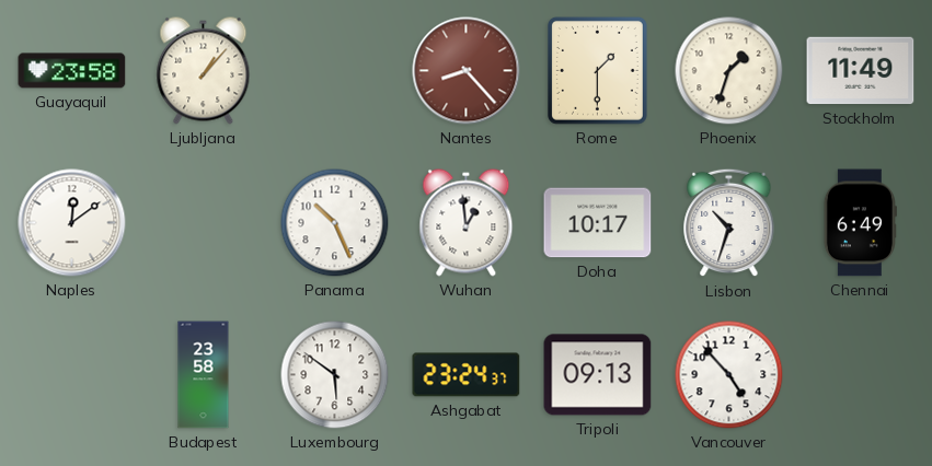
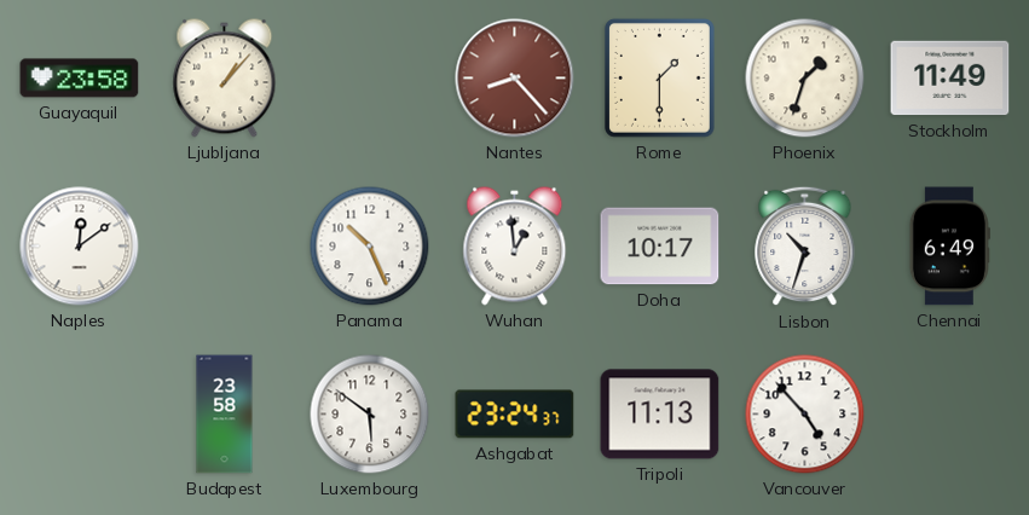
Tripoli: 09:13 -> 11:13 (660, 415)
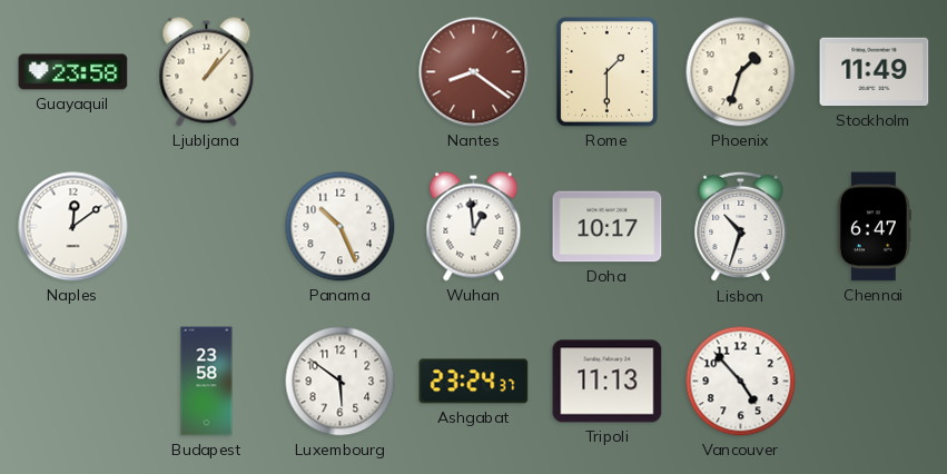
Nantes: 8:23 -> 8:21 (474, 72)
Chennai: 6:49 -> 6:47 (874, 227)
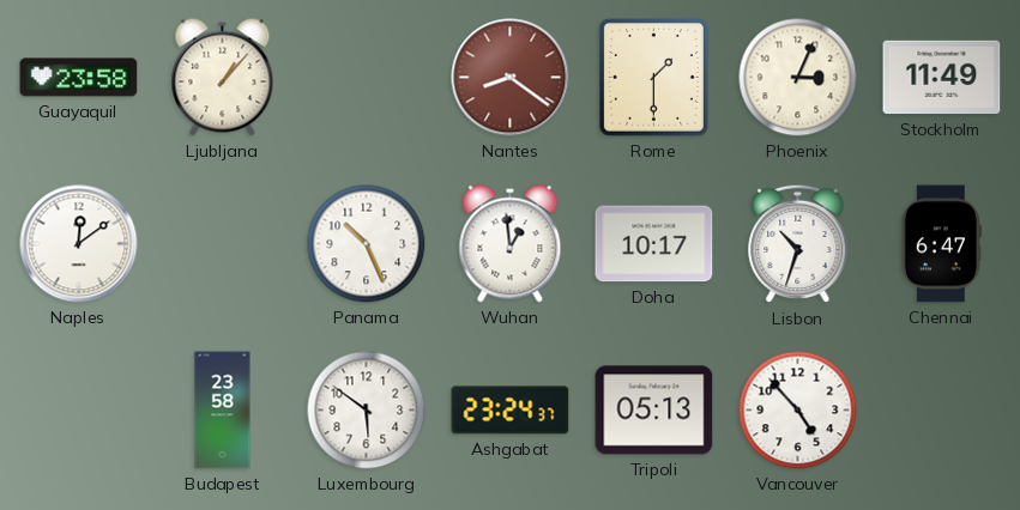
Phoenix: 1:33 -> 3:04 (798, 78)
Tripoli: 11:13 -> 05:13 (654, 411)
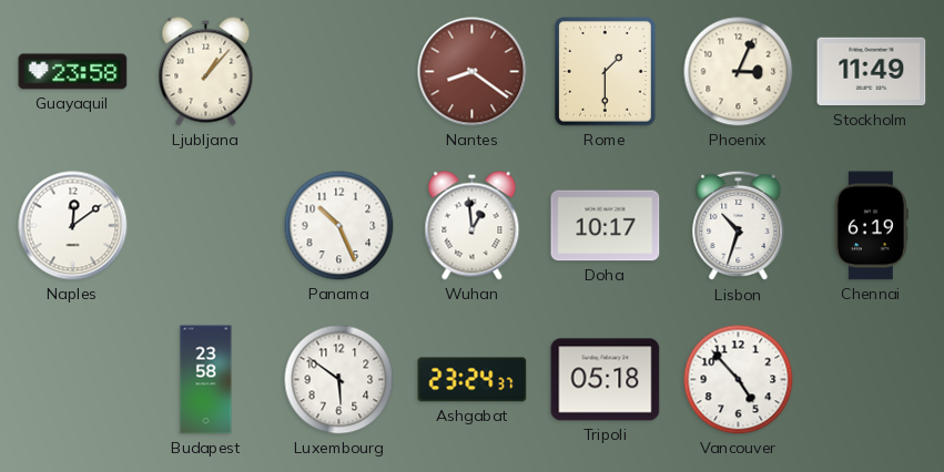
Chennai: 6:47 -> 6:19 (871, 226)
Tripoli: 05:13 -> 05:18 (606, 380)
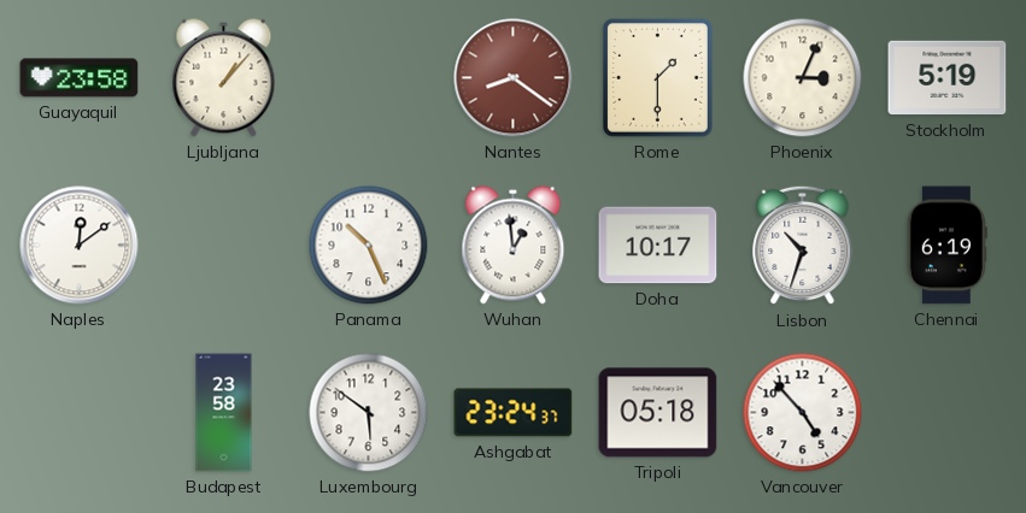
Stockholm: 11:49 -> 5:19 (948, 78)
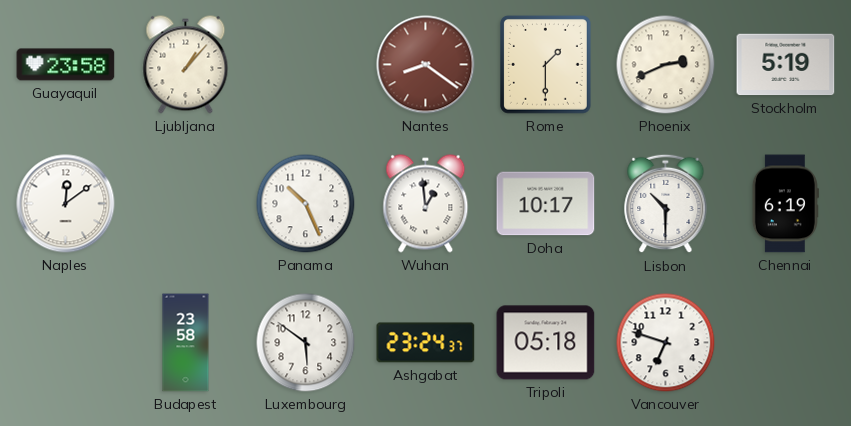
Phoenix: 3:04 -> 2:41 (666, 65)
Lisbon: 10:33 -> 10:30 (666, 204)
Vancouver: 4:53 -> 6:48 (666, 343)
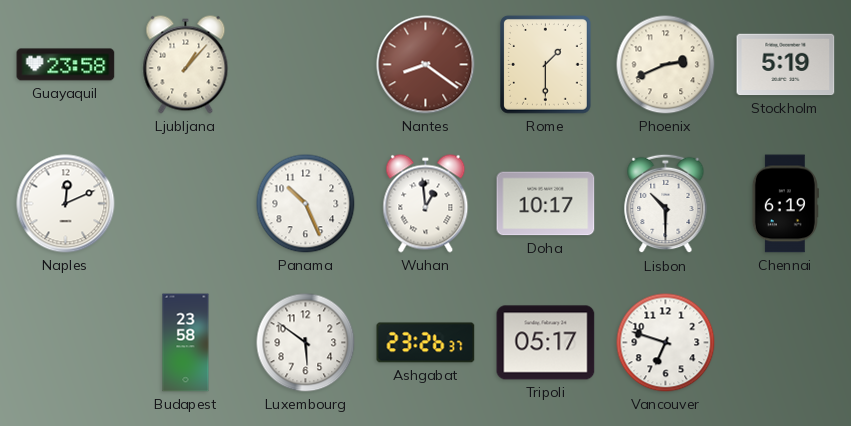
Naples: 12:09 -> 12:11 (66, 204)
Ashgabat: 23:24 -> 23:26 (426, 343)
Tripoli: 05:18 -> 05:17 (546, 343)
